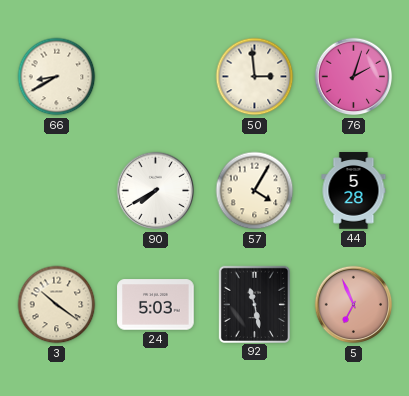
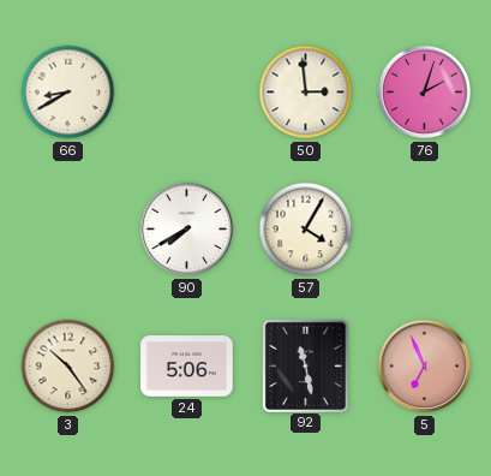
44: 5:28 -> none (354, 191)
3: 10:21 -> 10:24 (68, 367)
24: 5:03 -> 5:06 (187, 367)
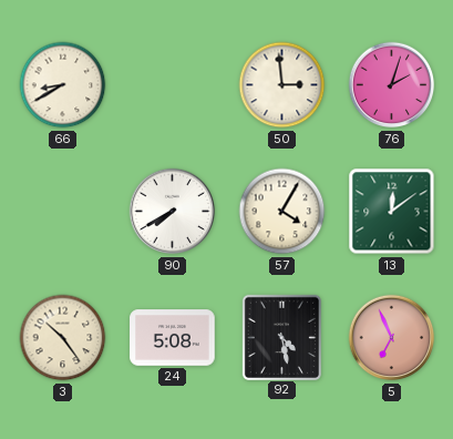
13: none -> 12:09 (392, 212)
24: 5:06 -> 5:08 (173, 338)
92: 11:28 -> 4:28 (281, 337)
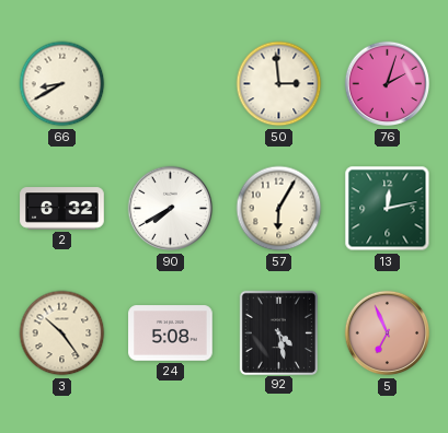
2: none -> 6:32 (62, 209)
57: 4:05 -> 6:05 (279, 209)
13: 12:09 -> 12:13 (388, 209)
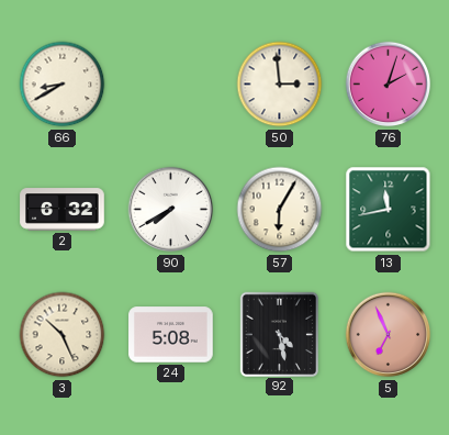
13: 12:13 -> 11:43 (389, 210)
3: 10:24 -> 10:26 (63, 335)
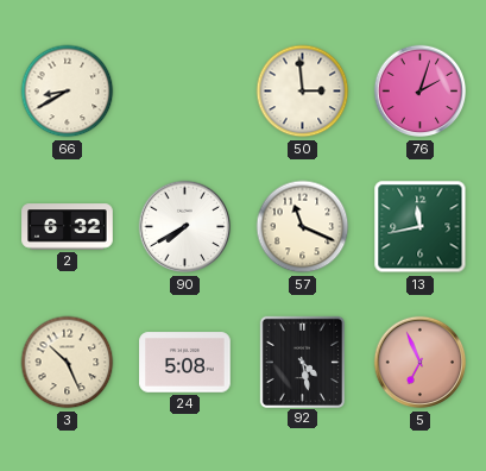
57: 6:05 -> 11:19 (303, 227)
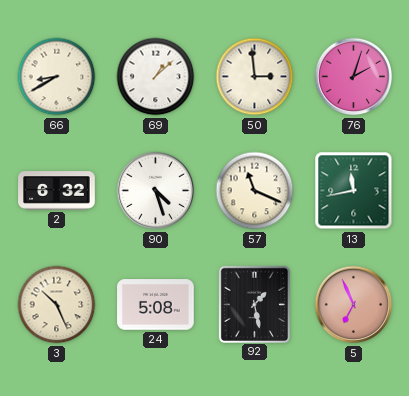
69: none -> 1:08 (156, 77)
90: 7:40 -> 4:27 (156, 191)
92: 4:28 -> 1:28 (254, 304)
